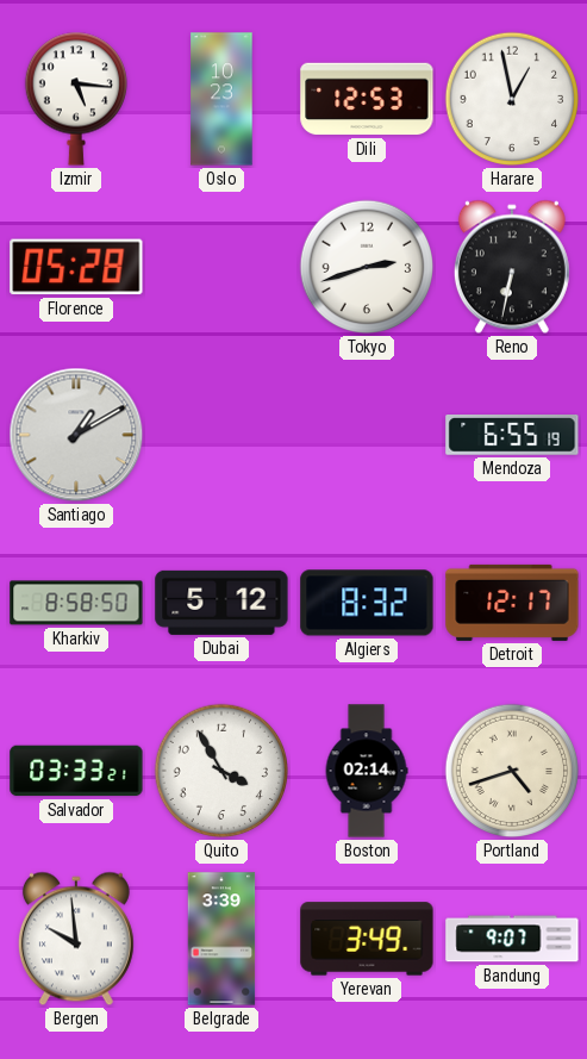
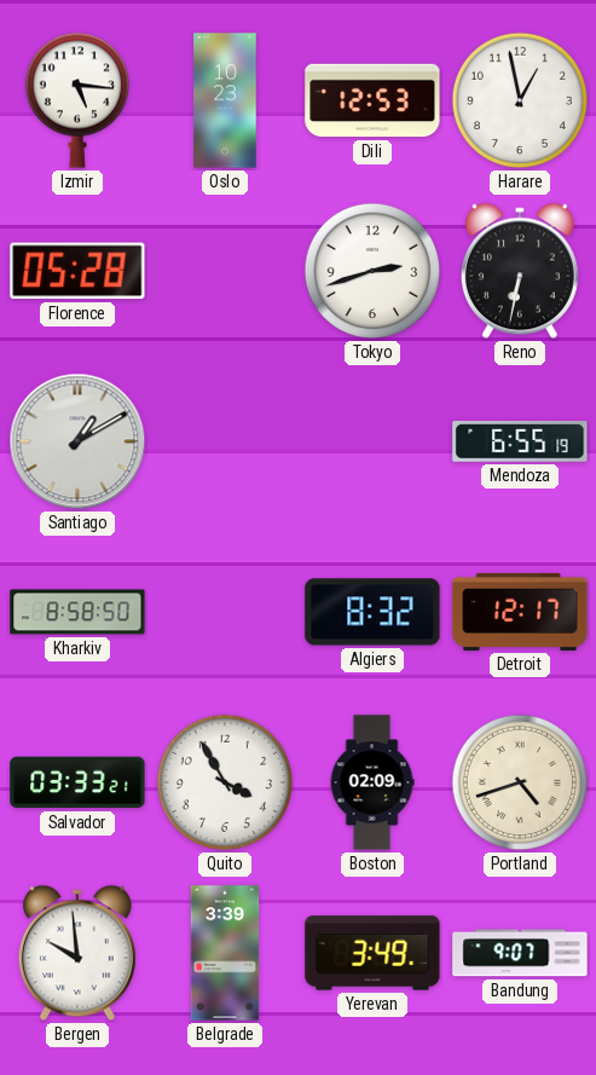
Dubai: 5:12 -> none (221, 603)
Boston: 02:14 -> 02:09 (372, 782)
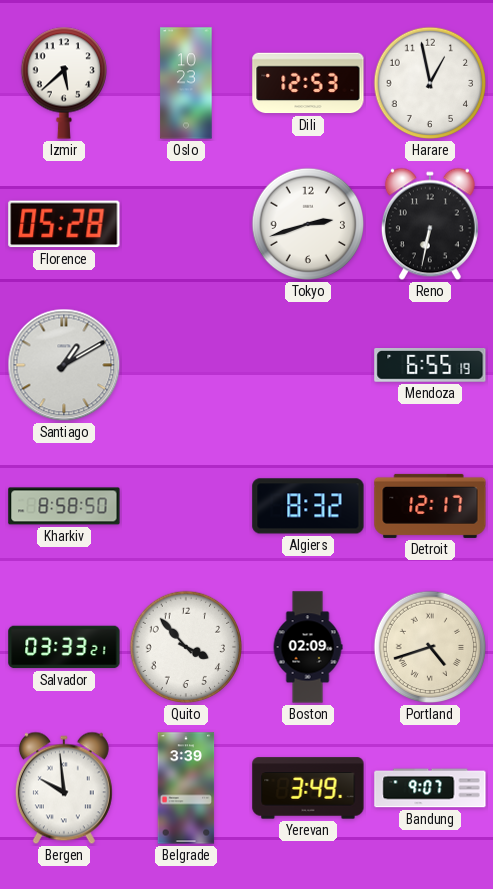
Izmir: 5:16 -> 5:38 (63, 83)
Quito: 3:55 -> 3:53 (186, 647)
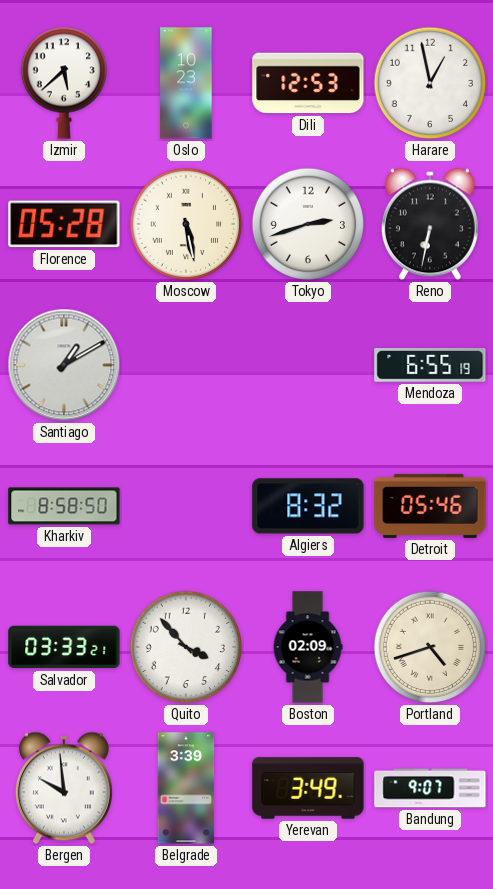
Moscow: none -> 5:28 (186, 224)
Detroit: 12:17 -> 05:46 (430, 506)
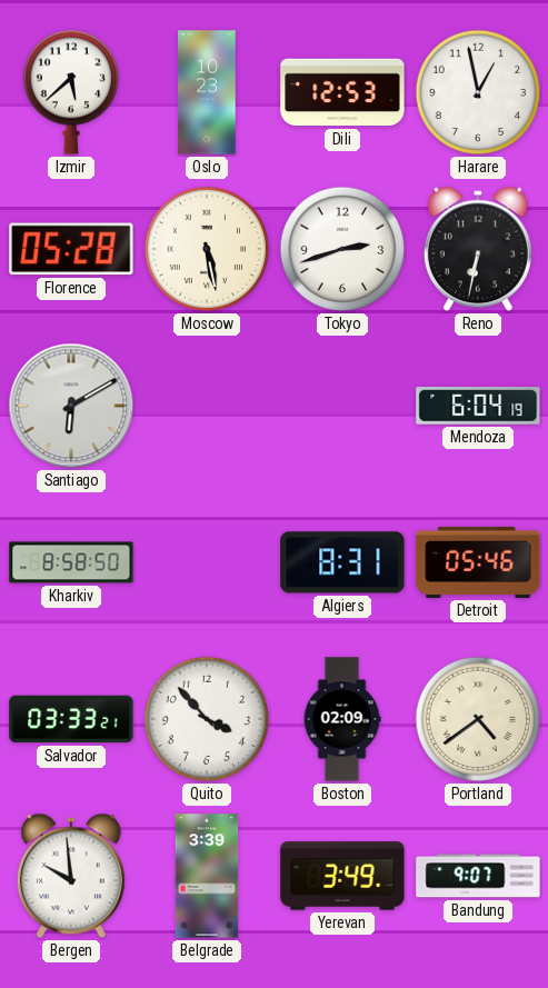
Santiago: 1:10 -> 6:10 (71, 406)
Mendoza: 6:55 -> 6:04 (478, 407)
Algiers: 8:32 -> 8:31 (342, 562)
Portland: 4:42 -> 4:39 (478, 719)
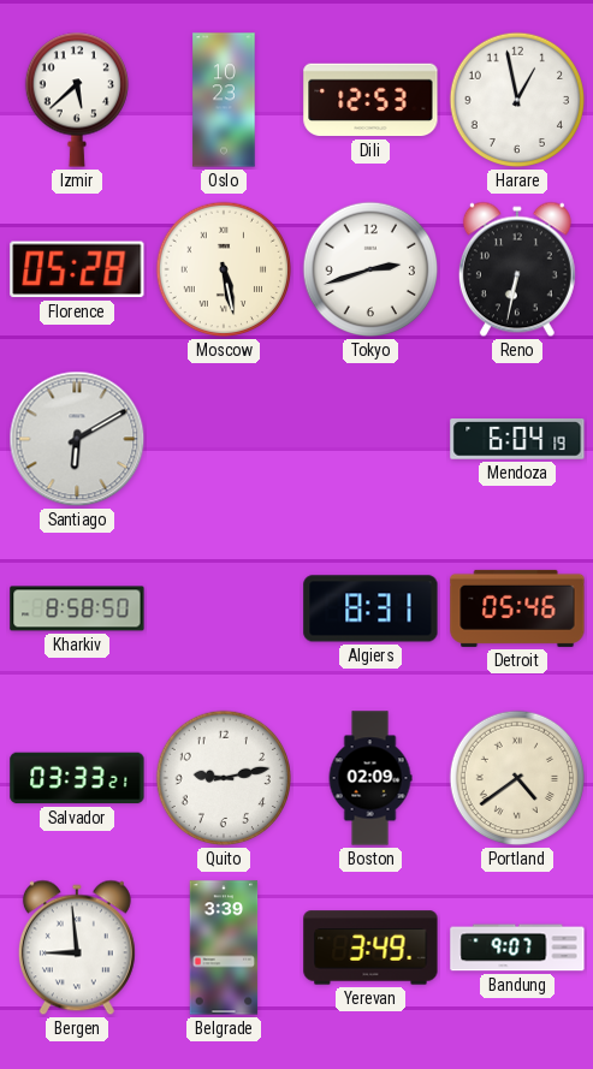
Quito: 3:53 -> 9:13 (224, 778)
Bergen: 9:59 -> 8:59 (77, 948)
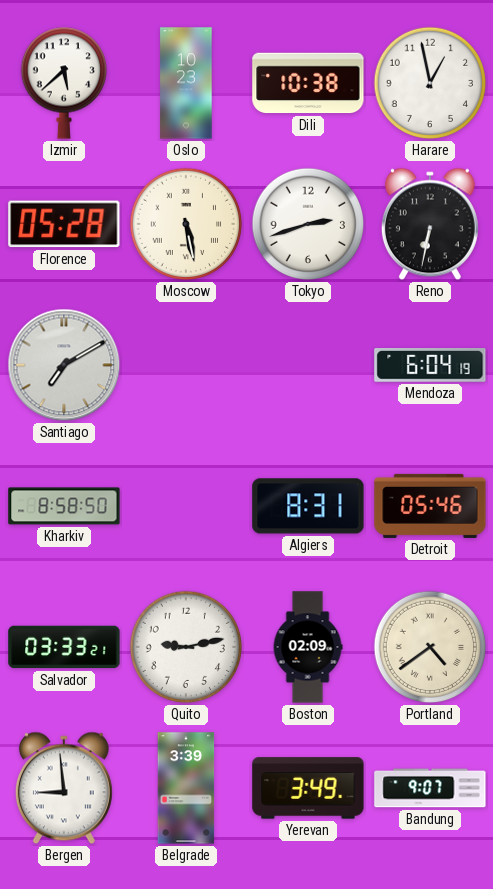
Dili: 12:53 -> 10:38 (308, 83)
Santiago: 6:10 -> 7:10 (64, 365)
